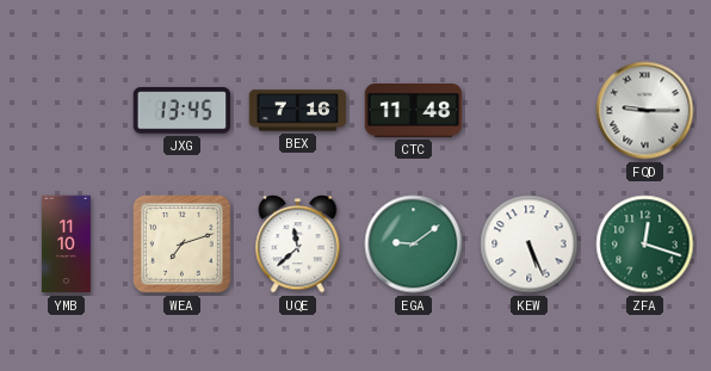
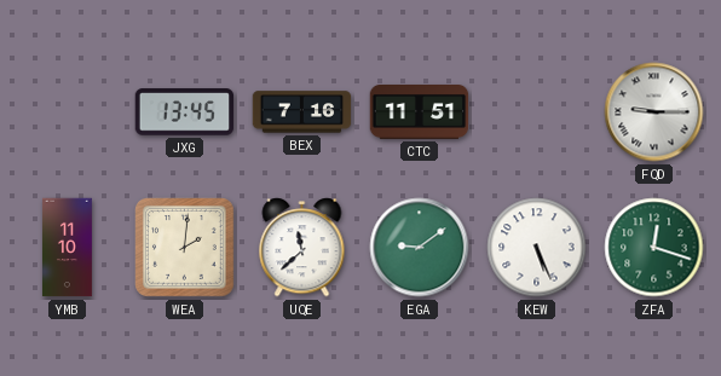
CTC: 11:48 -> 11:51 (420, 112)
WEA: 7:12 -> 2:01 (185, 248)
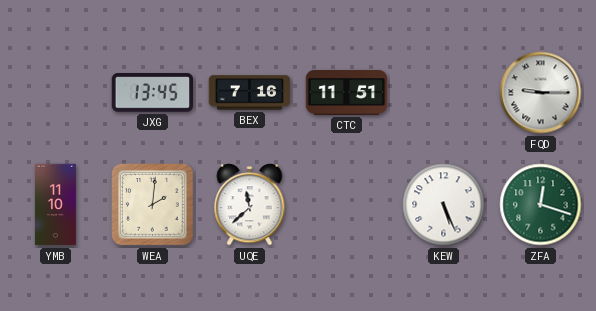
EGA: 9:09 -> none (420, 248)
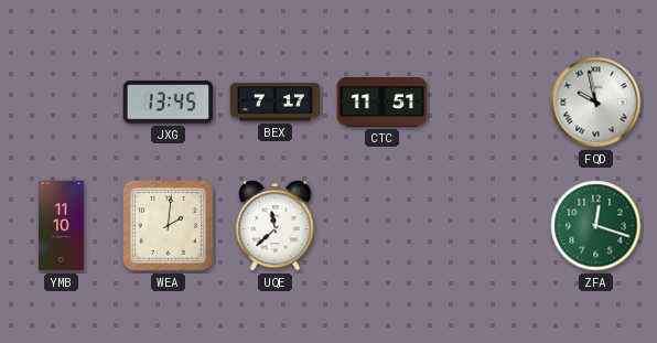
BEX: 7:16 -> 7:17 (276, 103)
FQD: 9:15 -> 9:58 (596, 103)
KEW: 5:26 -> none (444, 205)
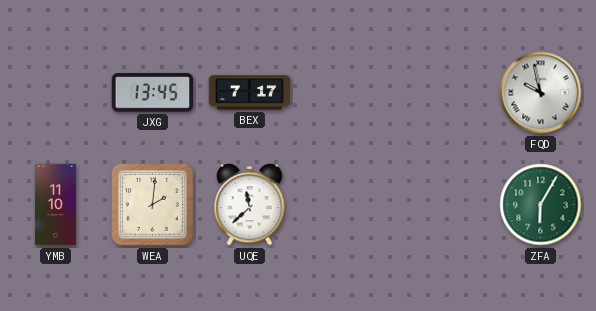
CTC: 11:51 -> none (383, 103)
ZFA: 12:18 -> 6:05 (541, 205)
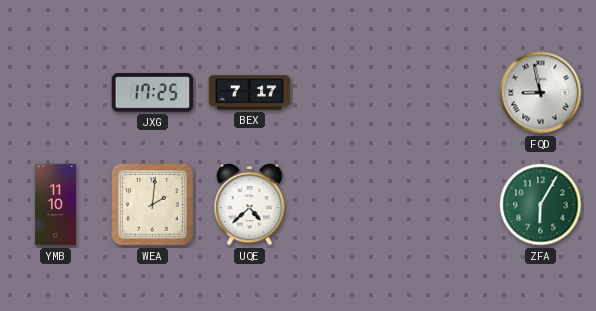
JXG: 13:45 -> 17:25 (153, 93)
FQD: 9:58 -> 8:58 (541, 93)
UQE: 11:38 -> 4:38 (250, 205)
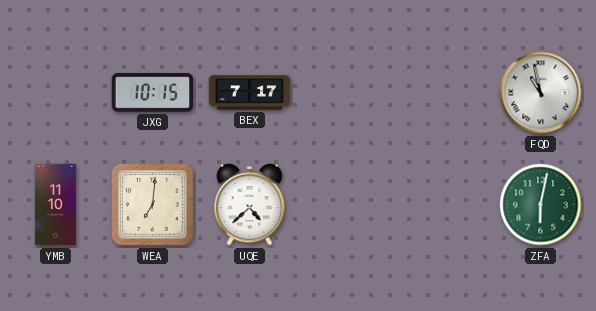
JXG: 17:25 -> 10:15 (153, 93)
FQD: 8:58 -> 10:58 (541, 93)
WEA: 2:01 -> 7:01 (153, 205)
ZFA: 6:05 -> 6:02 (541, 205)
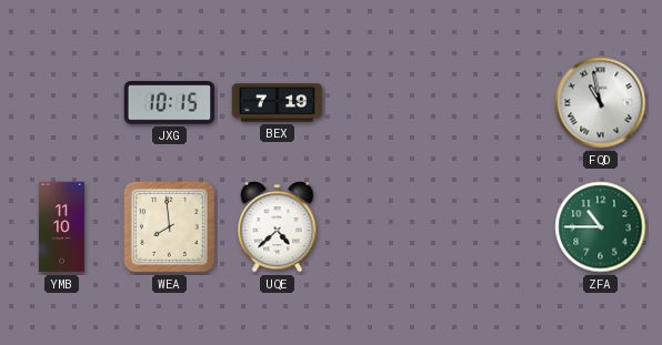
BEX: 7:17 -> 7:19 (278, 103)
WEA: 7:01 -> 7:59 (170, 227)
ZFA: 6:02 -> 10:45 (601, 227)
